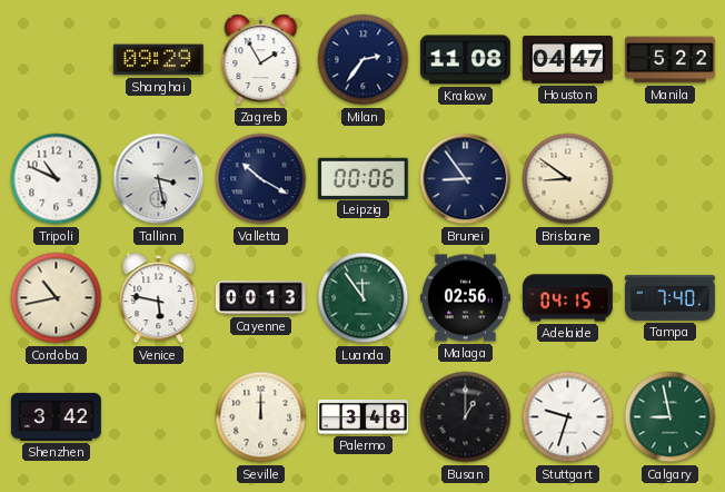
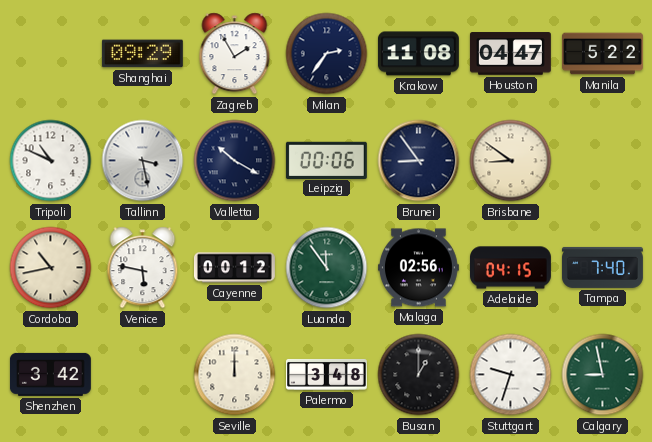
Cayenne: 00:13 -> 00:12 (234, 268)
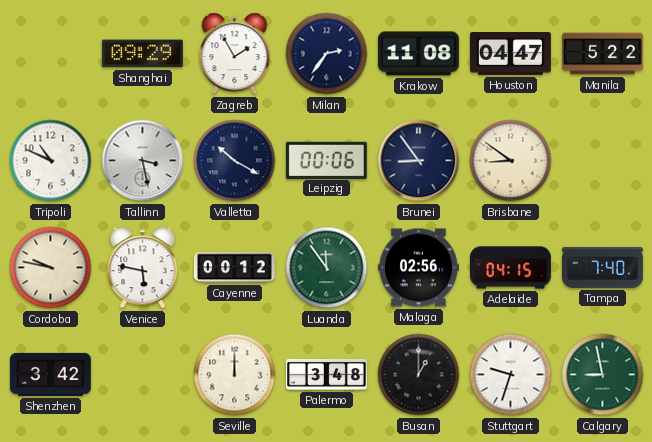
Cordoba: 10:43 -> 9:47 (51, 268)
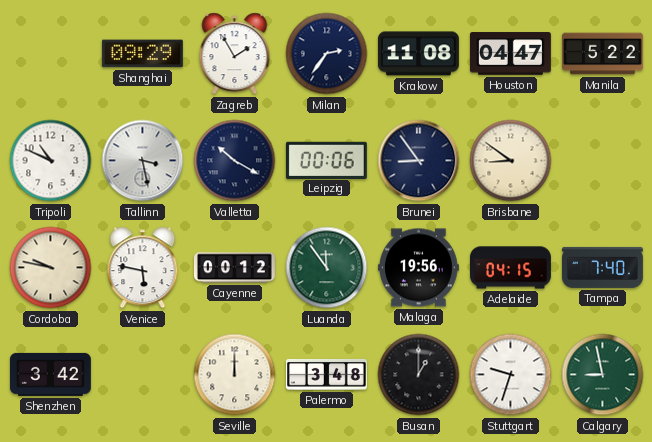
Malaga: 02:56 -> 19:56 (418, 268)
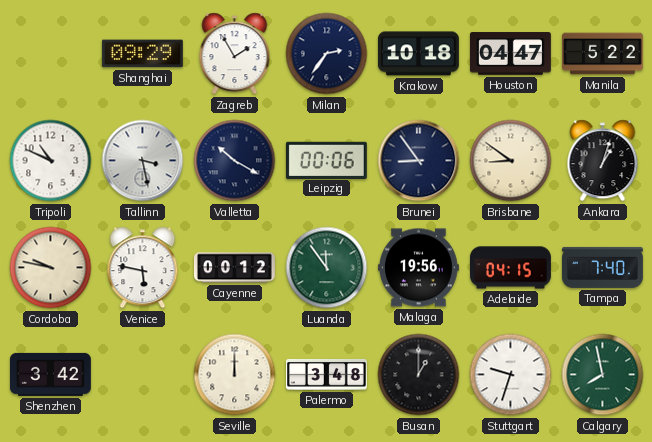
Krakow: 11:08 -> 10:18 (418, 54)
Ankara: none -> 1:03 (603, 161)
Calgary: 8:58 -> 7:58 (603, 375)
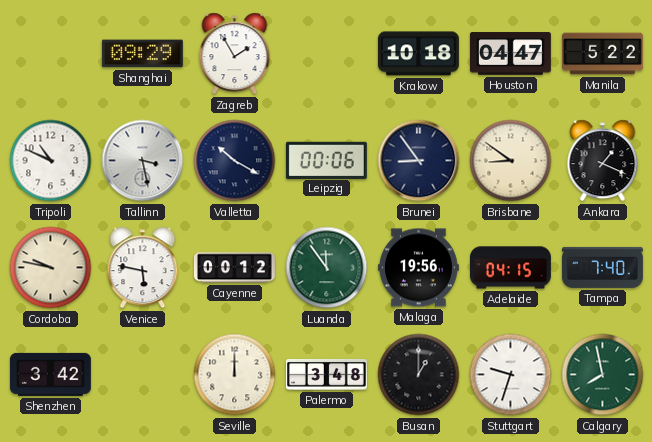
Milan: 2:36 -> none (327, 54)
Ankara: 1:03 -> 1:19 (603, 161)
